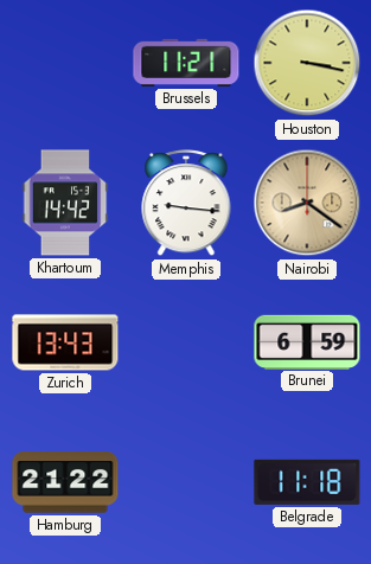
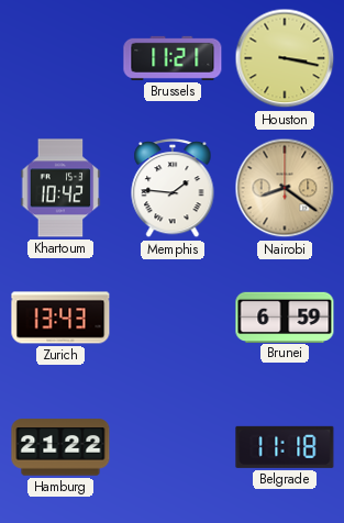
Khartoum: 14:42 -> 10:42 (60, 188)
Memphis: 9:16 -> 1:46 (173, 189)
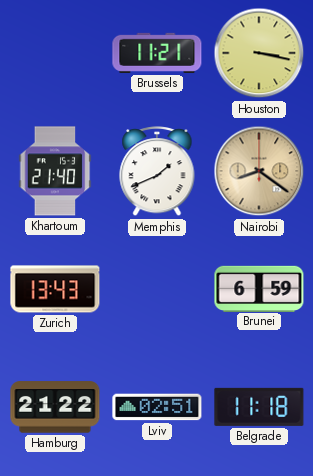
Khartoum: 10:42 -> 21:40 (55, 171)
Memphis: 1:46 -> 1:41 (157, 172)
Lviv: none -> 02:51 (157, 407)
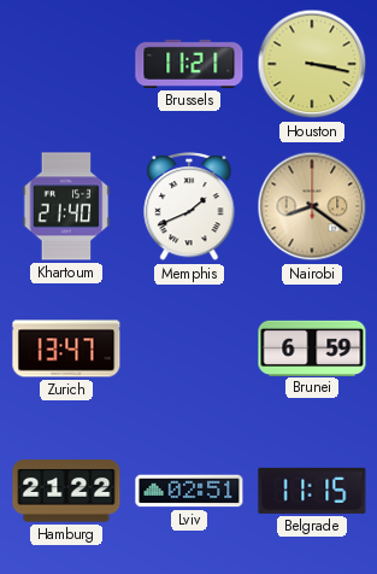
Zurich: 13:43 -> 13:47 (66, 348)
Belgrade: 11:18 -> 11:15 (312, 491)
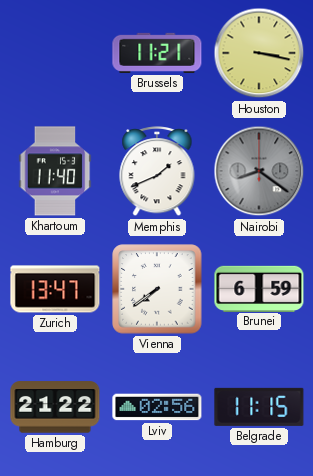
Khartoum: 21:40 -> 11:40 (55, 171)
Nairobi dial: champagne -> grey (259, 171)
Vienna: none -> 7:39 (157, 289)
Lviv: 02:51 -> 02:56 (157, 407)
